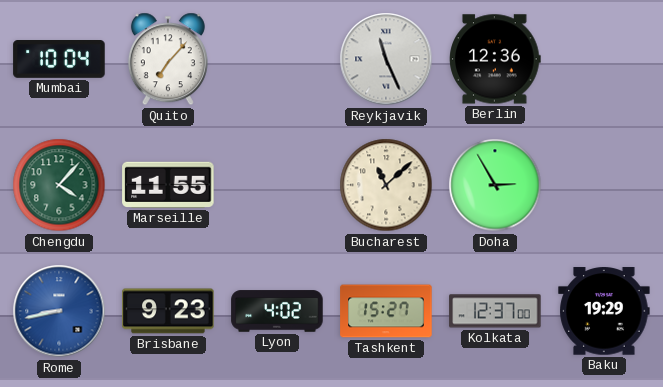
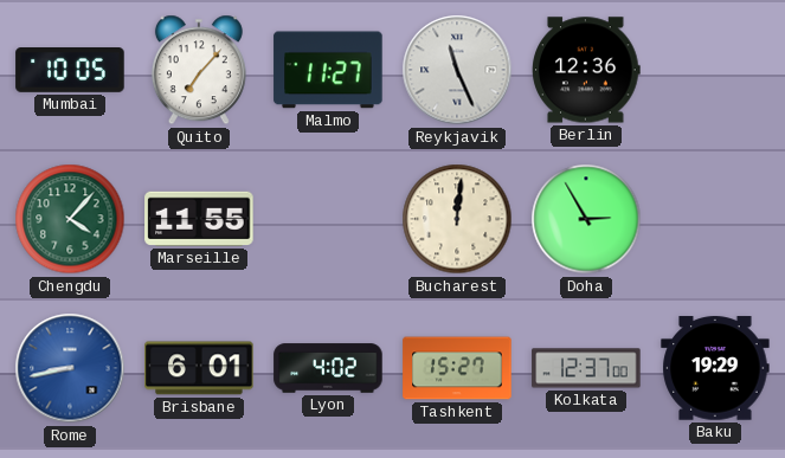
Mumbai: 10:04 -> 10:05 (70, 71)
Malmo: none -> 11:27 (328, 70)
Bucharest: 11:08 -> 12:01 (457, 219)
Brisbane: 9:23 -> 6:01 (199, 368)
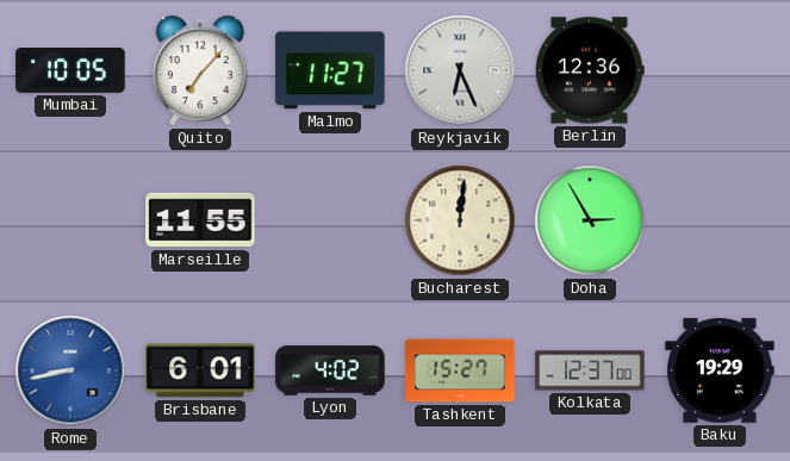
Reykjavik: 11:26 -> 6:26 (460, 70)
Chengdu: 4:07 -> none (70, 219)
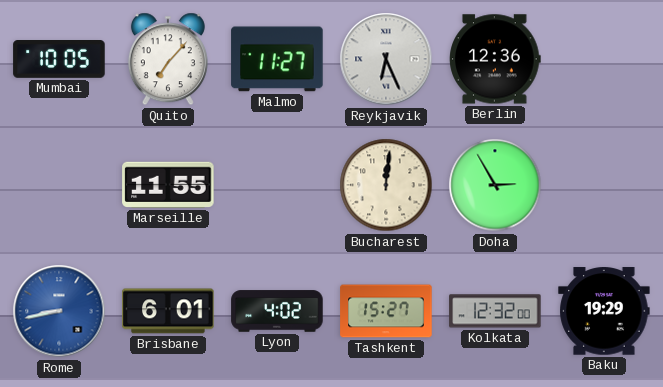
Kolkata: 12:37 -> 12:32 (495, 311)
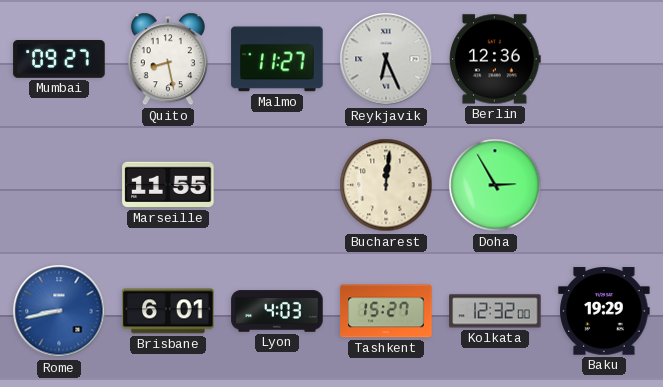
Mumbai: 10:05 -> 09:27 (59, 60)
Quito: 7:07 -> 8:28 (168, 59)
Lyon: 4:02 -> 4:03 (277, 311)
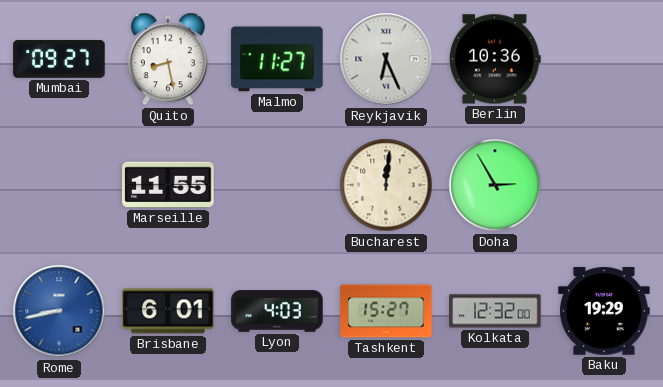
Berlin: 12:36 -> 10:36 (495, 59)
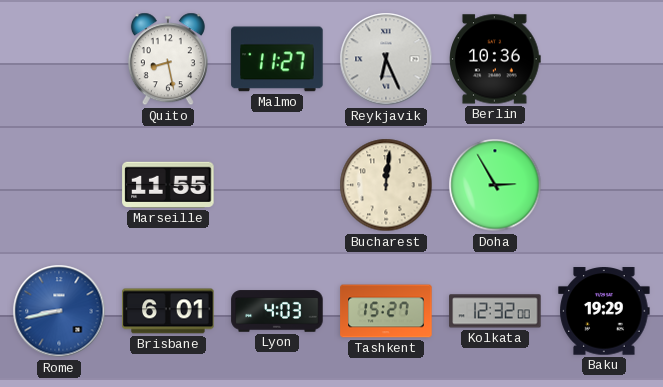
Mumbai: 09:27 -> none (59, 60)
